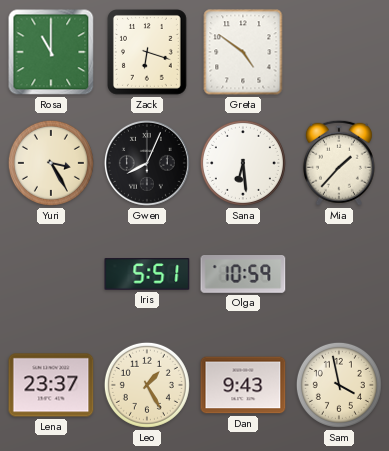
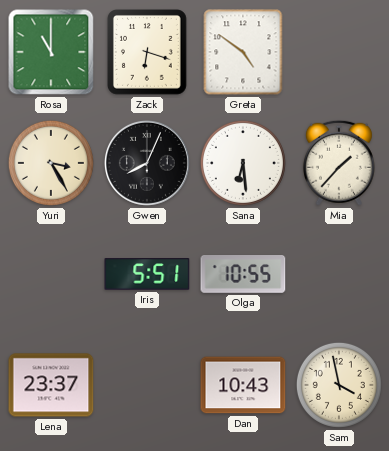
Olga: 10:59 -> 10:55 (243, 275)
Leo: 1:25 -> none (147, 385)
Dan: 9:43 -> 10:43 (243, 385)
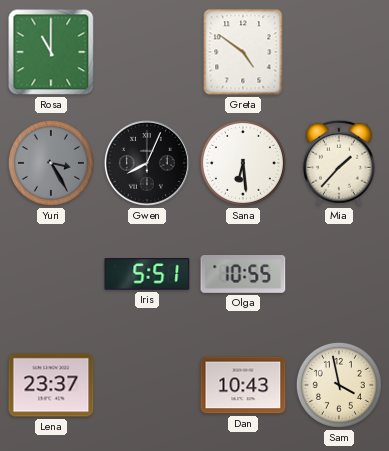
Zack: 6:18 -> none (148, 53)
Yuri dial: cream -> grey (51, 163)
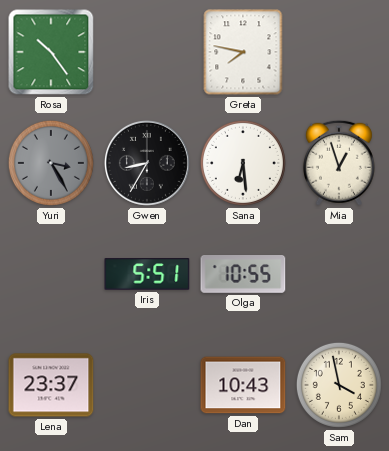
Rosa: 11:00 -> 10:24 (51, 52)
Greta: 4:51 -> 7:47 (243, 52)
Gwen: 8:04 -> 8:35 (147, 163)
Mia: 1:37 -> 12:57 (339, 163)
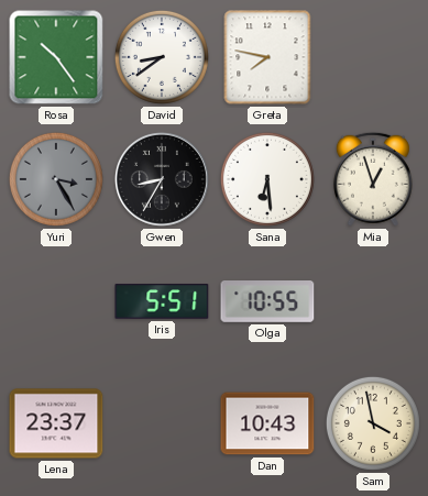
David: none -> 8:39 (162, 57)
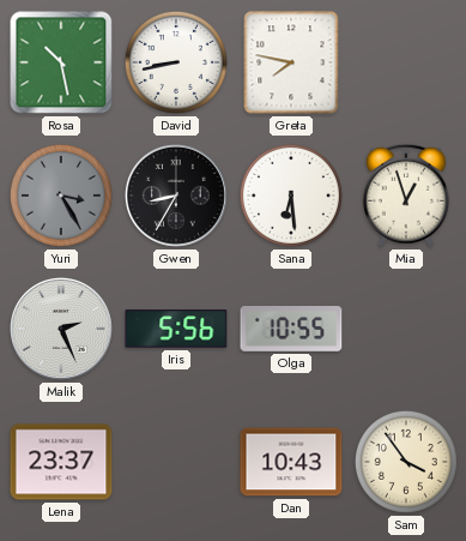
Rosa: 10:24 -> 10:28 (61, 62)
David: 8:39 -> 8:43 (176, 62)
Malik: none -> 2:26 (61, 329)
Iris: 5:51 -> 5:56 (176, 329)
Sam: 3:58 -> 3:54 (406, 462)
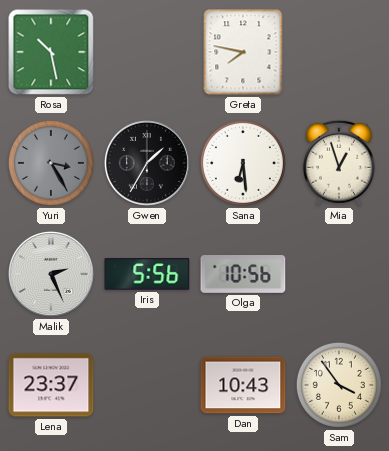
David: 8:43 -> none (176, 62)
Gwen: 8:35 -> 1:35 (147, 163)
Olga: 10:55 -> 10:56 (243, 275)
